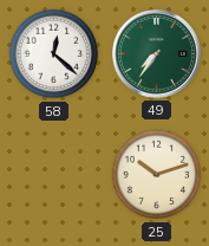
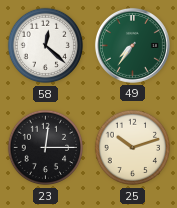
23: none -> 12:15 (46, 148)
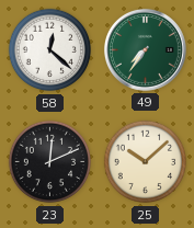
23: 12:15 -> 12:11 (50, 162)
25: 10:12 -> 10:08 (146, 162)
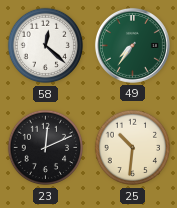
25: 10:08 -> 10:31 (133, 148)
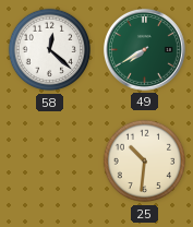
49: 7:36 -> 7:40 (144, 49)
23: 12:11 -> none (46, 148)
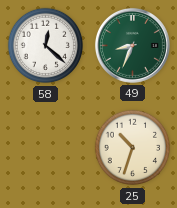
49: 7:40 -> 8:34 (132, 45)
25: 10:31 -> 10:33 (133, 148)
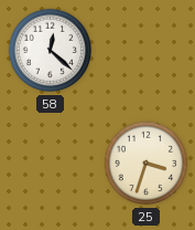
49: 8:34 -> none (132, 45)
25: 10:33 -> 3:33 (147, 164)
